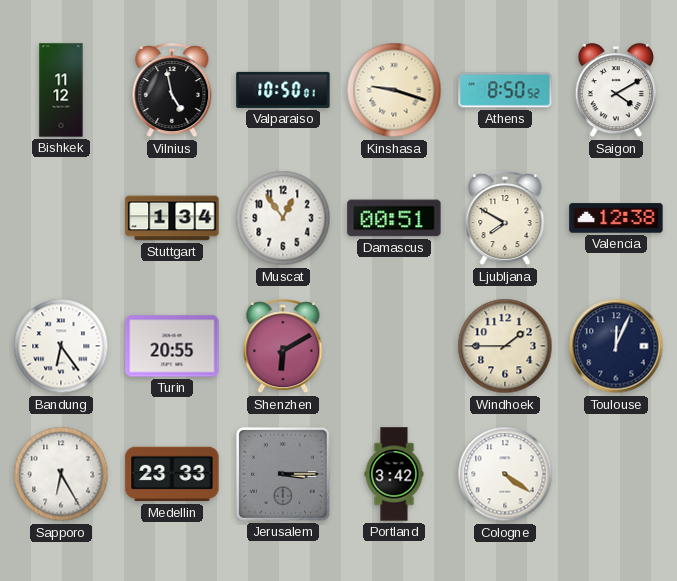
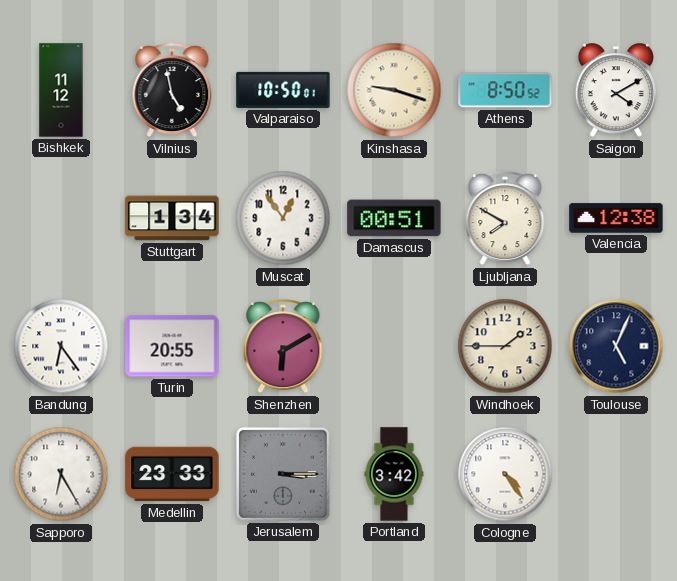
Toulouse: 12:04 -> 5:04 (616, 346)
Cologne: 4:21 -> 4:24 (505, 474)
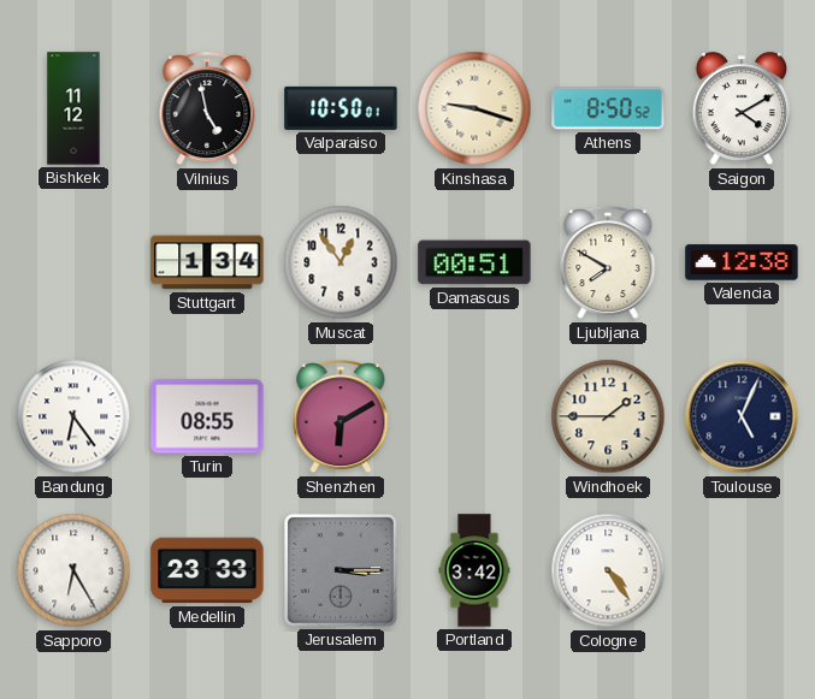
Turin: 20:55 -> 08:55 (207, 416)
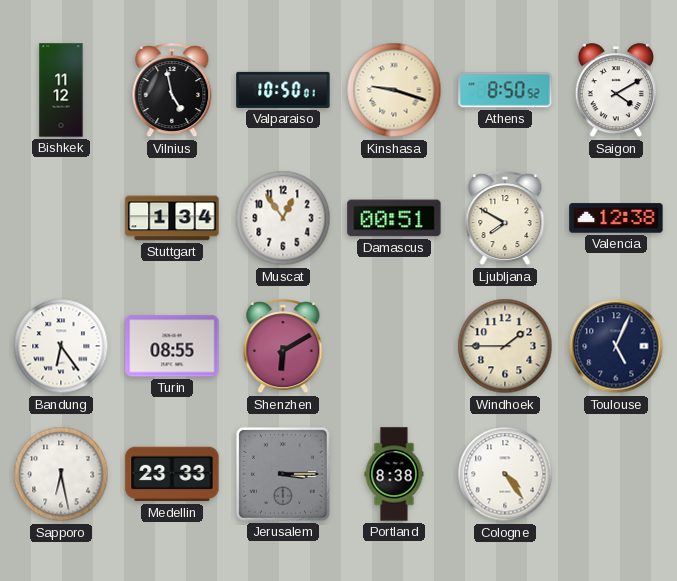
Sapporo: 6:25 -> 6:28 (61, 474)
Portland: 3:42 -> 8:38 (394, 474)
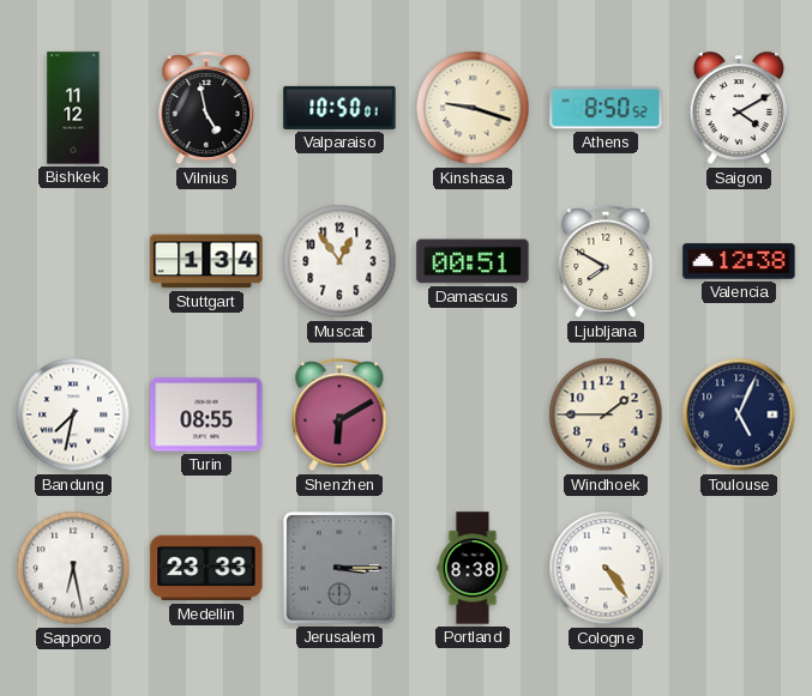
Bandung: 6:24 -> 7:32 (73, 414)
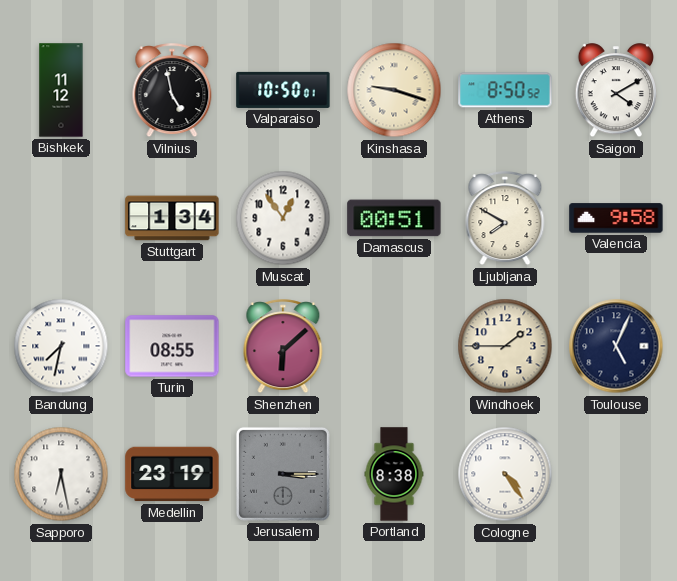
Valencia: 12:38 -> 9:58 (616, 218)
Shenzhen: 6:10 -> 6:08 (283, 347)
Medellin: 23:33 -> 23:19 (172, 474)
